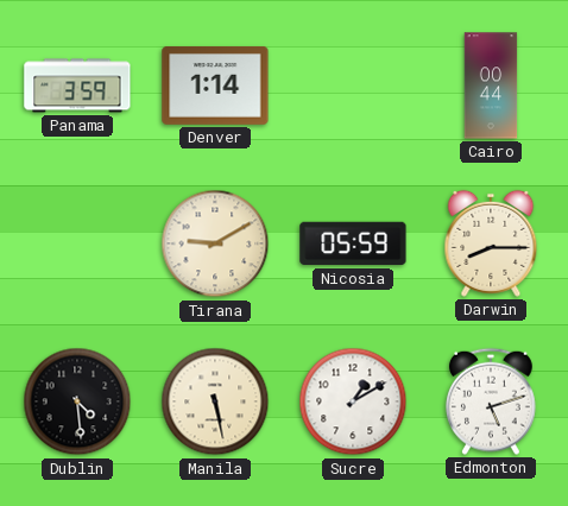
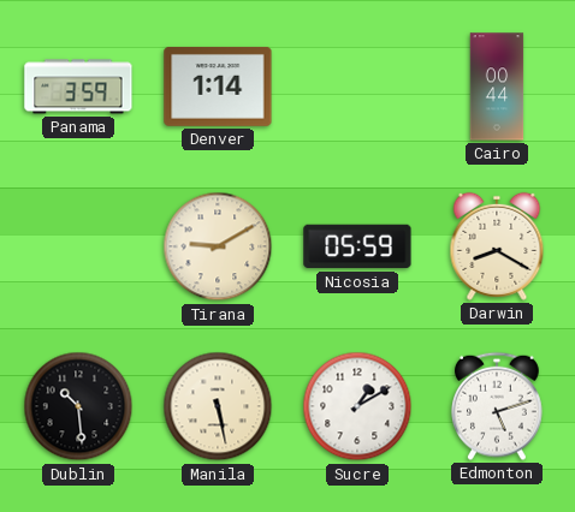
Darwin: 8:15 -> 8:20 (497, 246)
Dublin: 4:29 -> 10:29 (78, 406)
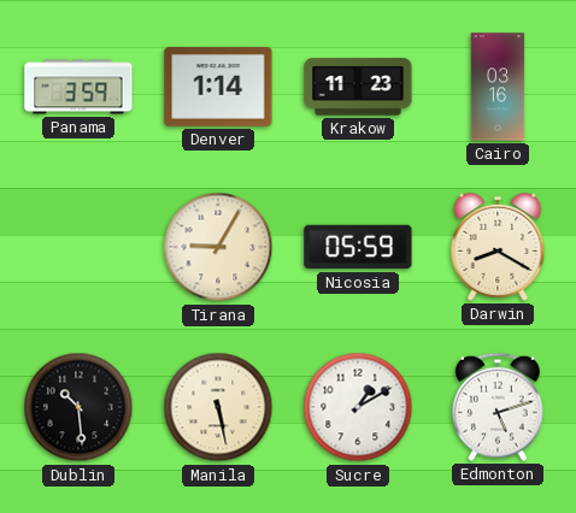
Krakow: none -> 11:23 (358, 87)
Cairo: 00:44 -> 03:16 (498, 87)
Tirana: 9:10 -> 9:05 (218, 247)
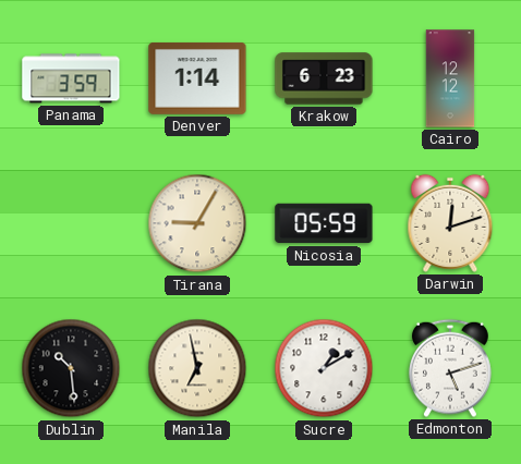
Krakow: 11:23 -> 6:23 (324, 78)
Cairo: 03:16 -> 12:12 (450, 78)
Darwin: 8:20 -> 12:12 (450, 223)
Manila: 5:28 -> 6:58 (197, 368)
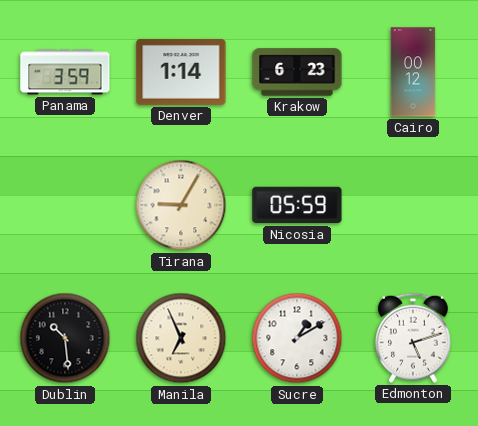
Cairo: 12:12 -> 00:12 (413, 72)
Darwin: 12:12 -> none (450, 223)
Manila: 6:58 -> 6:56 (181, 338)
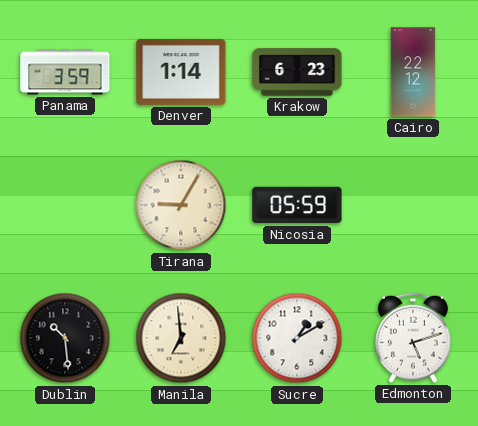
Cairo: 00:12 -> 22:12 (413, 72)
Manila: 6:56 -> 6:59 (181, 338)
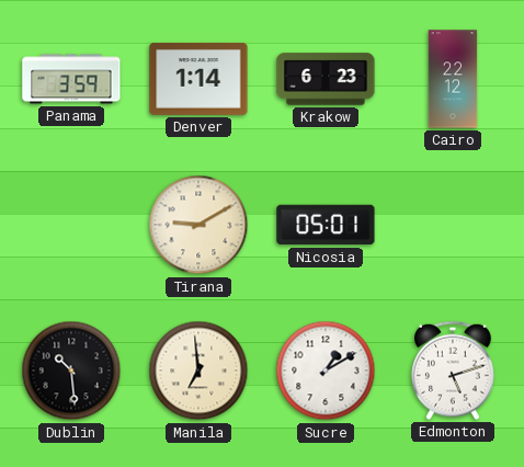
Tirana: 9:05 -> 9:10 (198, 225)
Nicosia: 05:59 -> 05:01 (326, 225)
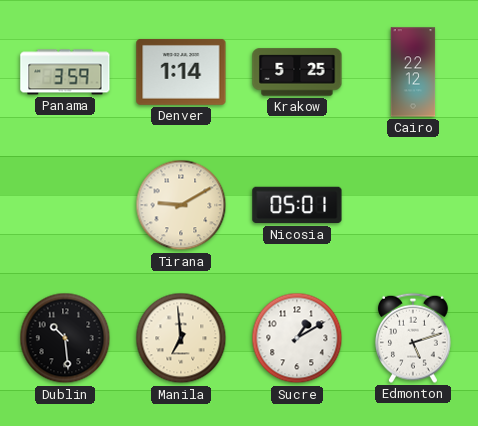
Krakow: 6:23 -> 5:25 (297, 72)
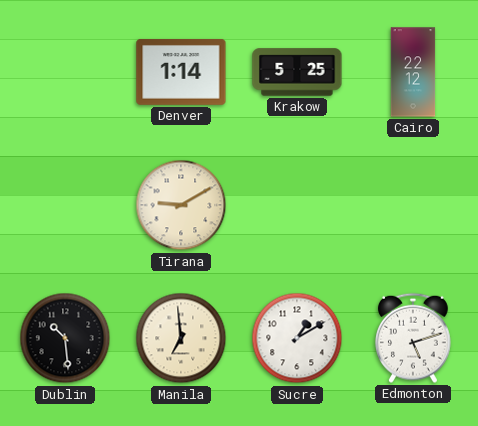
Panama: 3:59 -> none (65, 72)
Nicosia: 05:01 -> none (297, 205)
